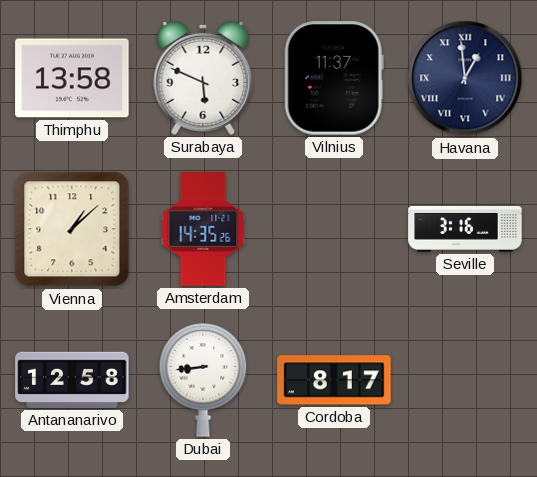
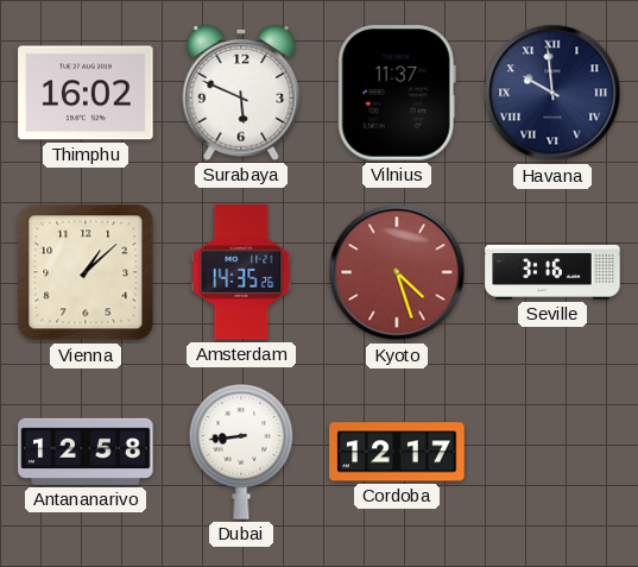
Thimphu: 13:58 -> 16:02 (86, 93)
Havana: 12:59 -> 9:59 (552, 93)
Kyoto: none -> 4:27 (397, 272)
Cordoba: 8:17 -> 12:17 (397, 452)
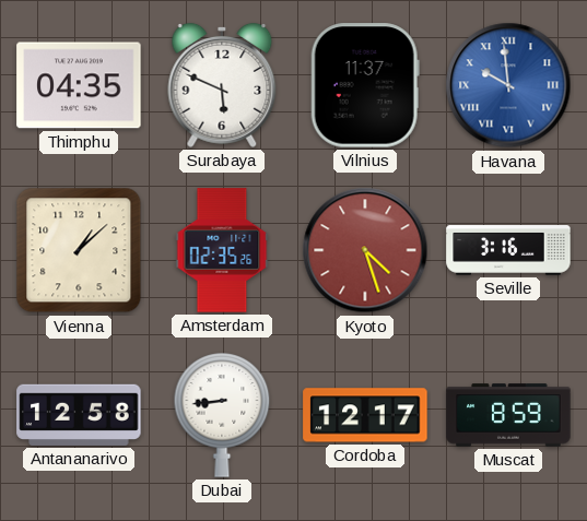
Thimphu: 16:02 -> 04:35 (79, 85)
Havana dial: navy -> blue (508, 85)
Amsterdam: 14:35 -> 02:35 (222, 250)
Muscat: none -> 8:59 (508, 415)
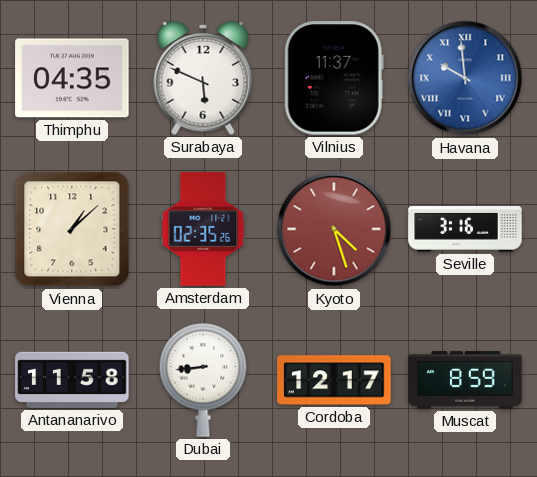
Antananarivo: 12:58 -> 11:58 (72, 380)
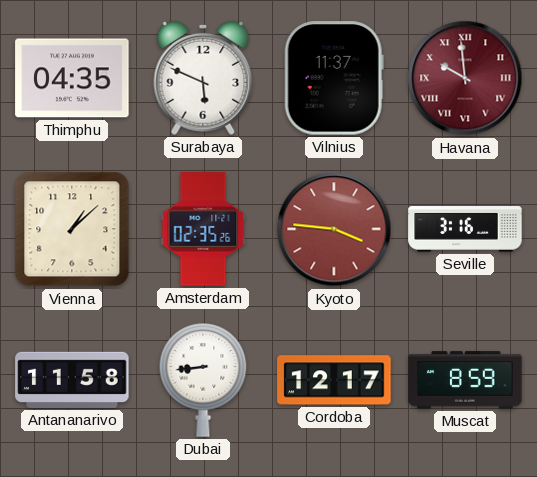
Havana dial: blue -> burgundy (465, 78)
Kyoto: 4:27 -> 3:46 (334, 229)
